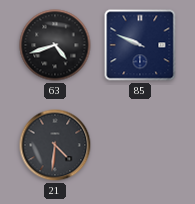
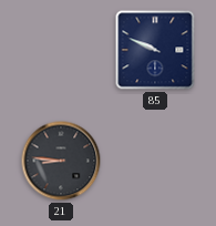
63: 4:42 -> none (55, 45)
21: 4:31 -> 8:46 (61, 161)
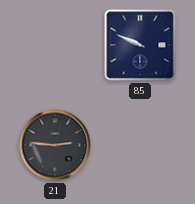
21: 8:46 -> 2:46 (55, 145)
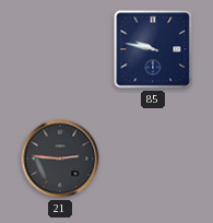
85: 9:49 -> 9:47 (153, 49)
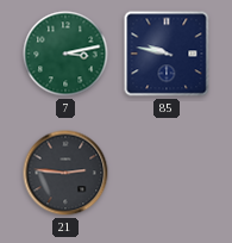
7: none -> 3:13 (65, 54)
